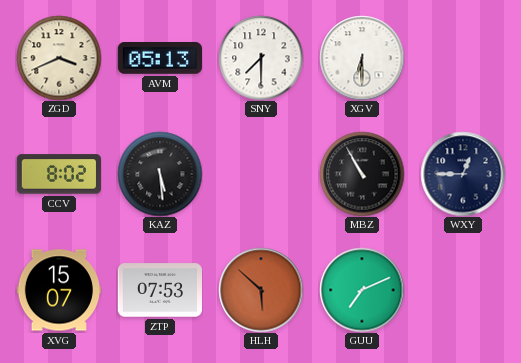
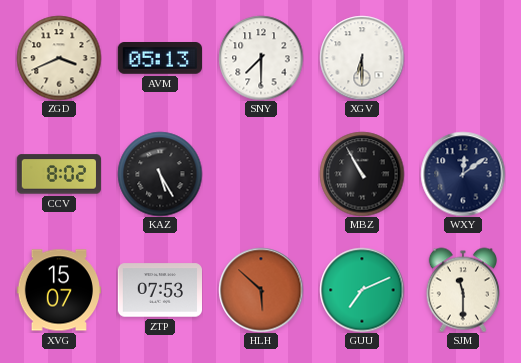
KAZ: 5:29 -> 5:25 (160, 174)
WXY: 12:45 -> 12:09 (463, 174)
SJM: none -> 11:30 (463, 290)
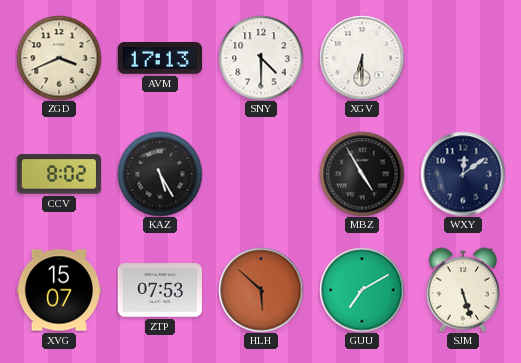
AVM: 05:13 -> 17:13 (159, 59)
SNY: 7:30 -> 4:30 (261, 58)
MBZ: 10:55 -> 4:55 (362, 174)
GUU: 7:11 -> 7:10 (362, 290)
SJM: 11:30 -> 5:27 (463, 290)
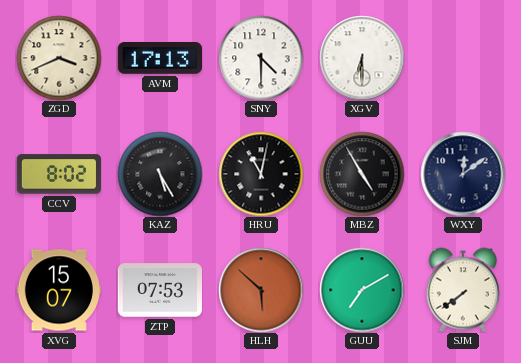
HRU: none -> 11:02 (261, 174)
SJM: 5:27 -> 7:39 (463, 290)
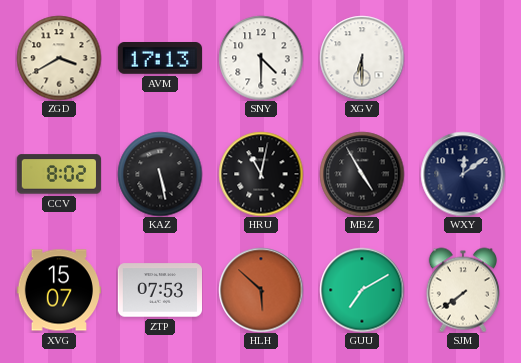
ZGD: 3:41 -> 3:40 (59, 58)
KAZ: 5:25 -> 5:28 (160, 174)
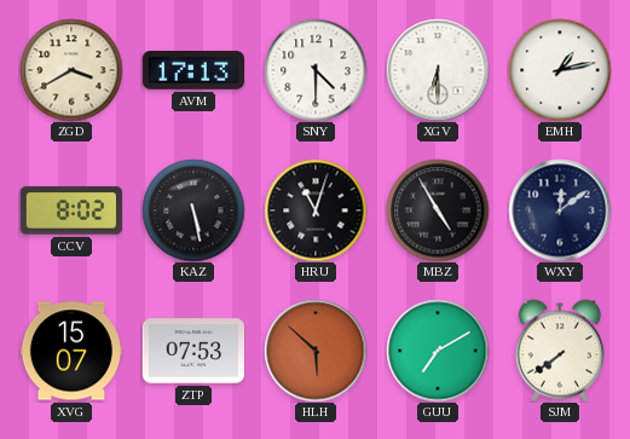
EMH: none -> 1:13 (560, 70)
HRU: 11:02 -> 11:03 (316, 210)
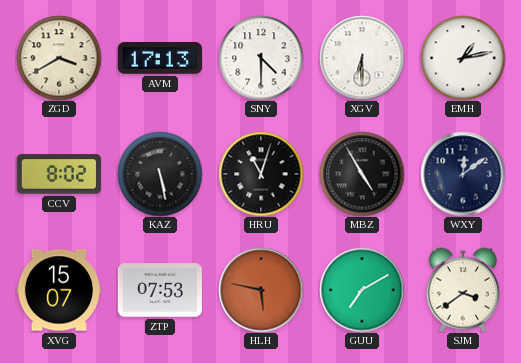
HLH: 5:52 -> 5:47 (261, 290)
SJM: 7:39 -> 3:39 (463, 290)
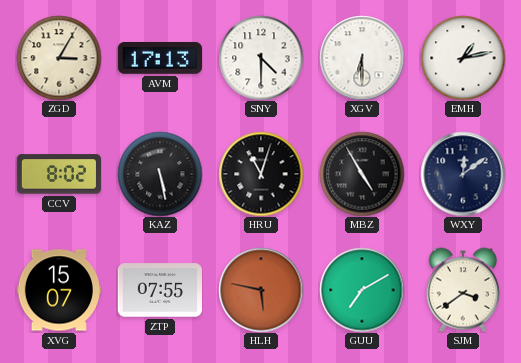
ZGD: 3:40 -> 3:05 (59, 58)
ZTP: 07:53 -> 07:55 (159, 290)
